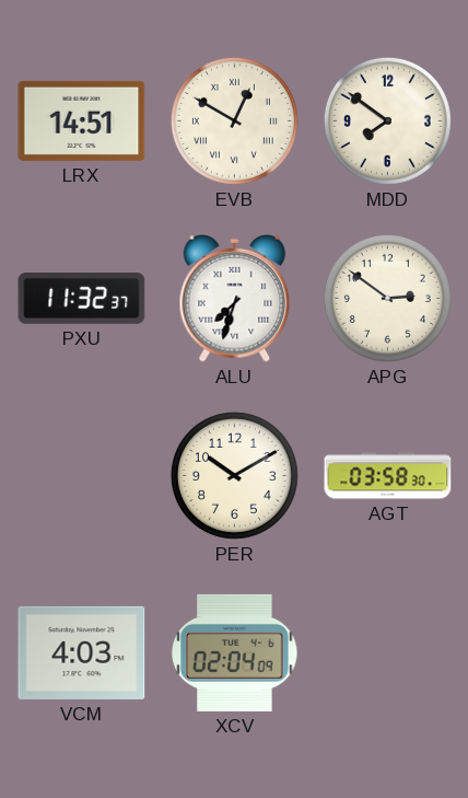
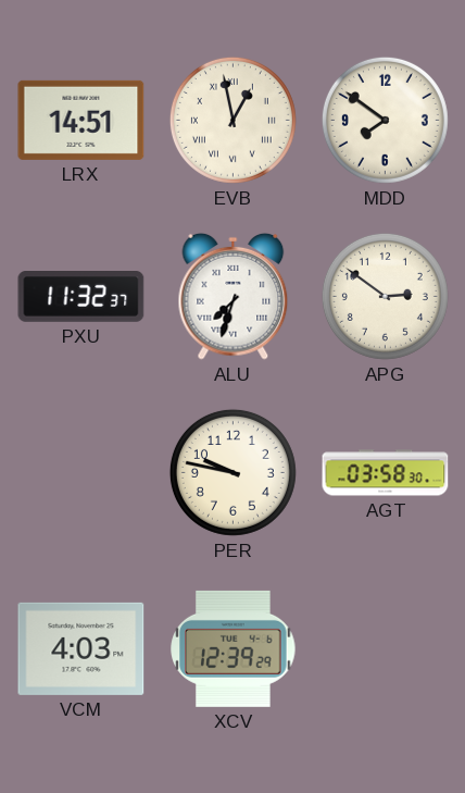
EVB: 12:50 -> 12:58 (232, 120)
PER: 10:10 -> 9:47 (232, 472)
XCV: 02:04 -> 12:39 (234, 648)
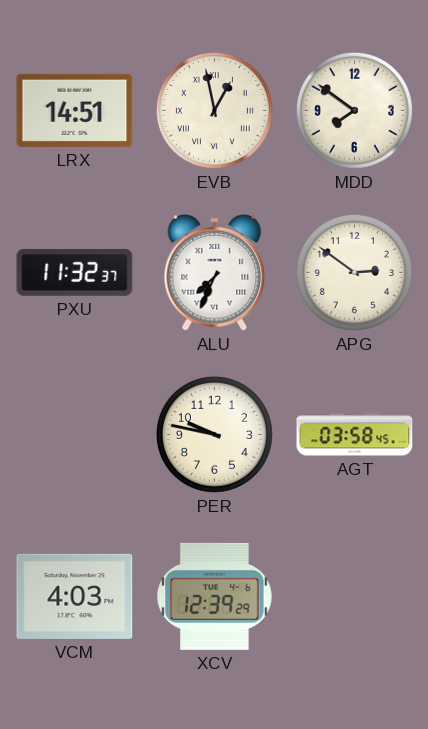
ALU: 7:33 -> 7:34 (215, 272)
AGT: 03:58:30 -> 03:58:45 (355, 435)
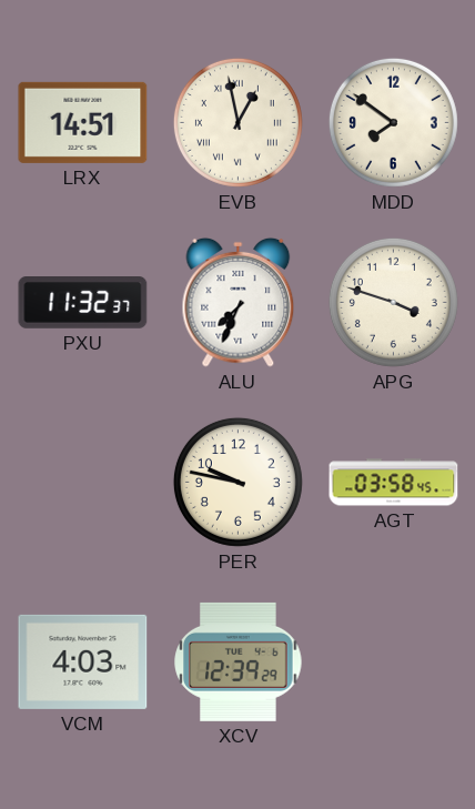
APG: 2:51 -> 3:48 (393, 302)
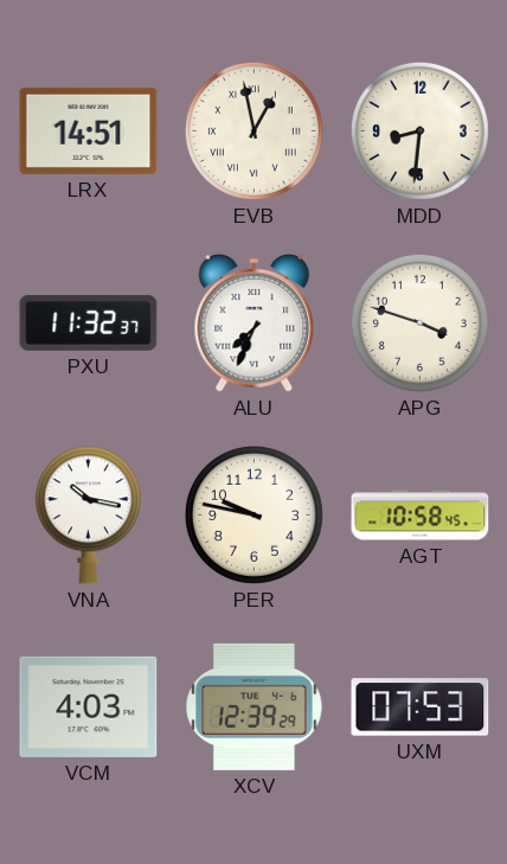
MDD: 7:51 -> 8:31 (419, 130)
VNA: none -> 10:17 (88, 516)
AGT: 03:58 -> 10:58 (421, 516)
UXM: none -> 07:53 (421, 708)
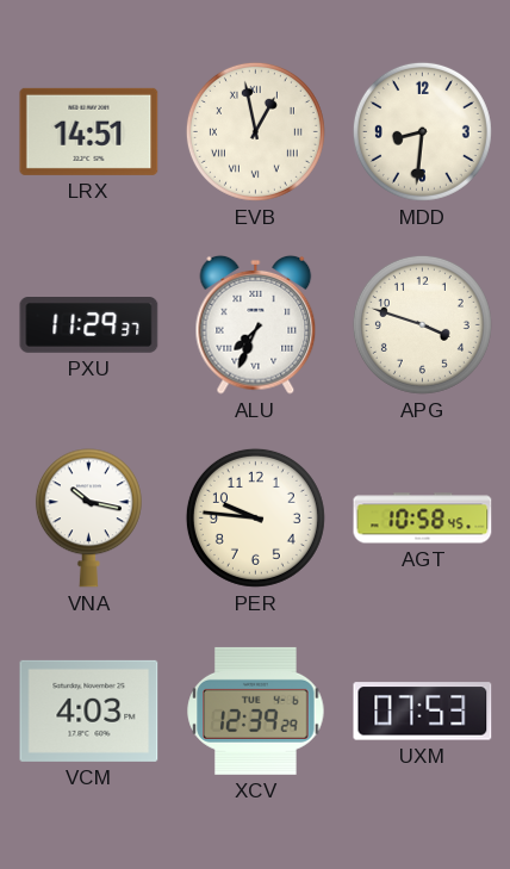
PXU: 11:32 -> 11:29 (89, 325)
PER: 9:47 -> 9:46 (255, 517)
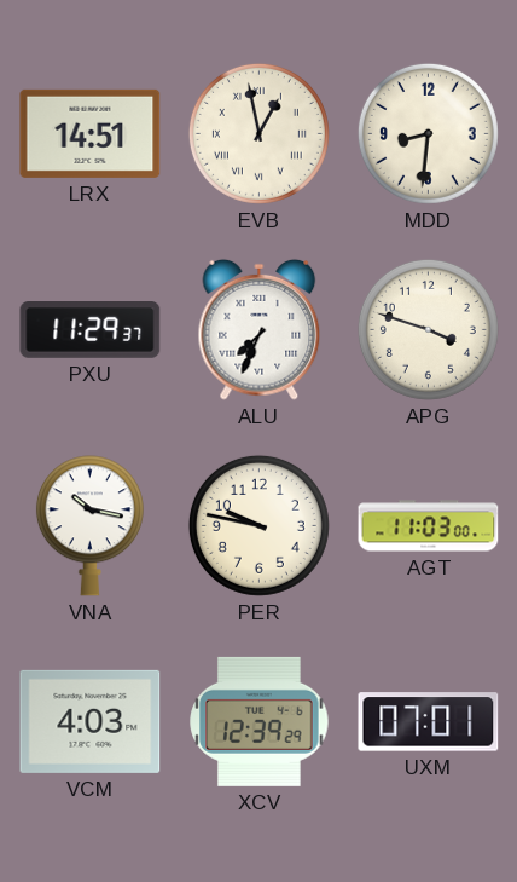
PER: 9:46 -> 9:47 (258, 525)
AGT: 10:58 -> 11:03 (429, 526)
UXM: 07:53 -> 07:01 (429, 722)
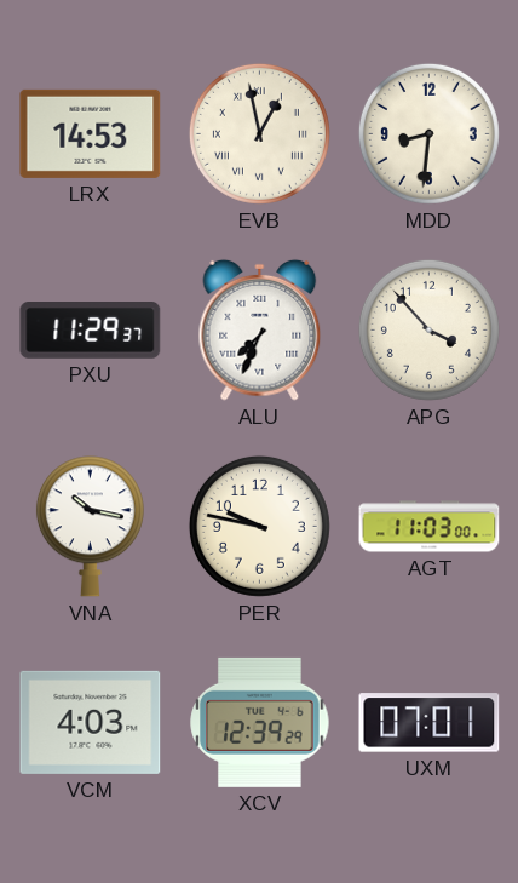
LRX: 14:51 -> 14:53 (91, 133)
APG: 3:48 -> 3:53 (428, 329)
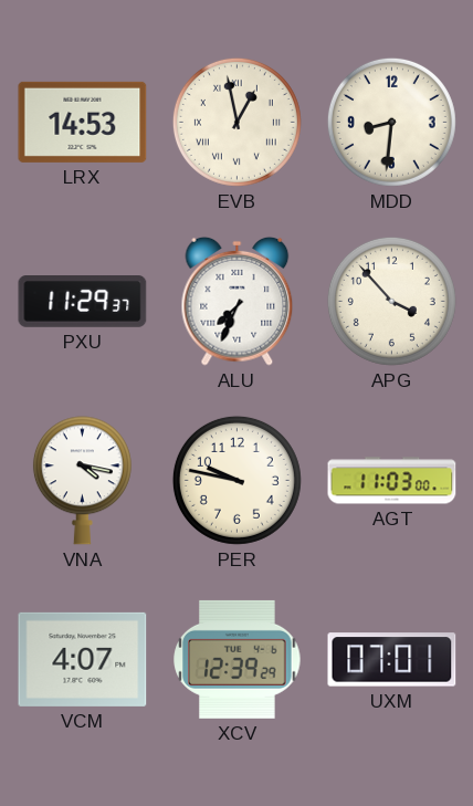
VNA: 10:17 -> 4:17 (82, 481)
VCM: 4:03 -> 4:07 (83, 659)
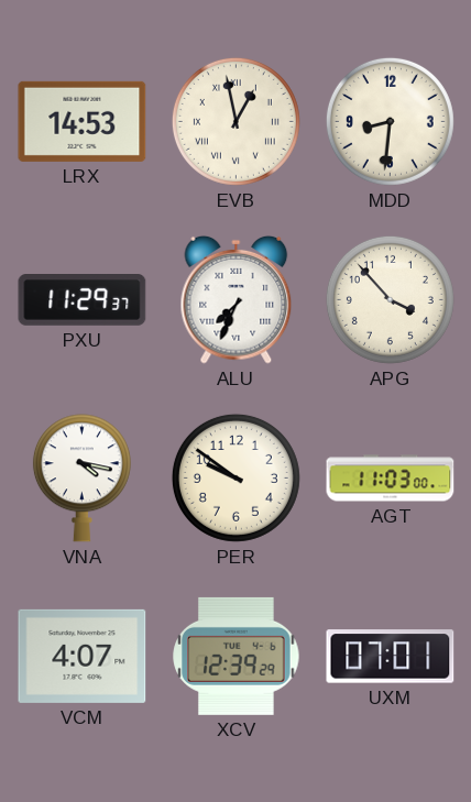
PER: 9:47 -> 9:51 (235, 477)
